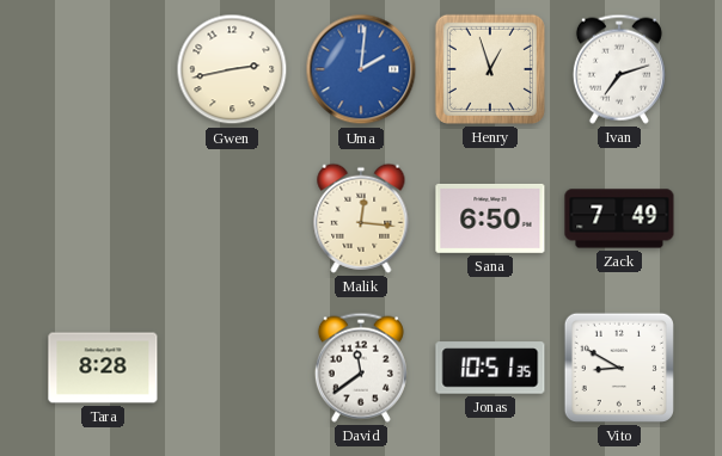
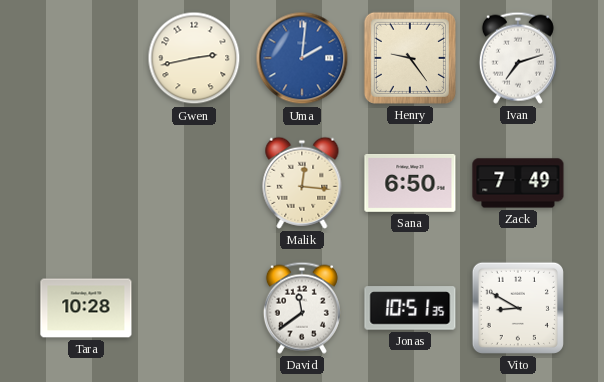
Henry: 12:57 -> 9:24 (410, 58)
Tara: 8:28 -> 10:28 (86, 308)
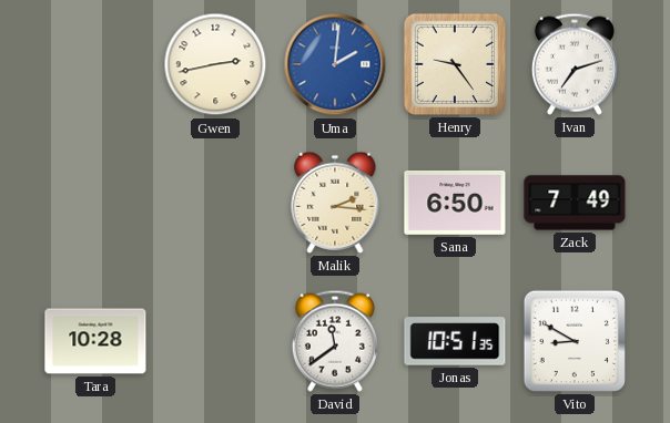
Malik: 12:16 -> 2:16 (335, 203)
